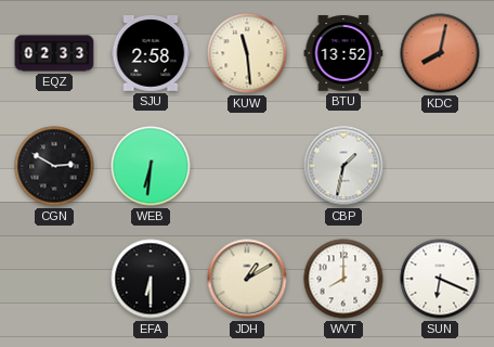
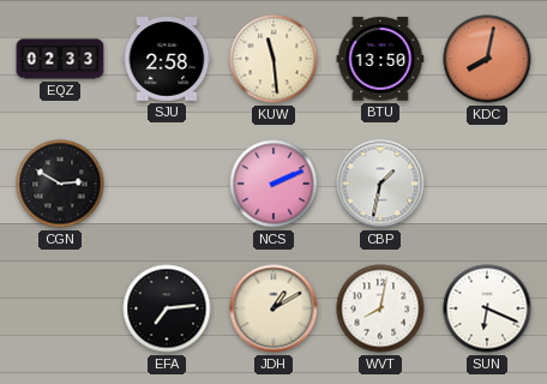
BTU: 13:52 -> 13:50 (380, 59)
WEB: 6:31 -> none (151, 166)
NCS: none -> 2:11 (273, 184)
EFA: 6:30 -> 7:14 (167, 308)
WVT: 8:00 -> 8:02 (380, 308)
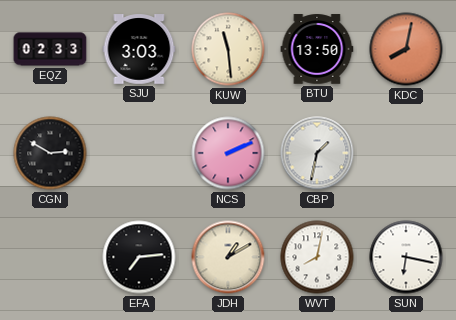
SJU: 2:58 -> 3:03 (139, 49)
SUN: 6:19 -> 6:17 (406, 257)
